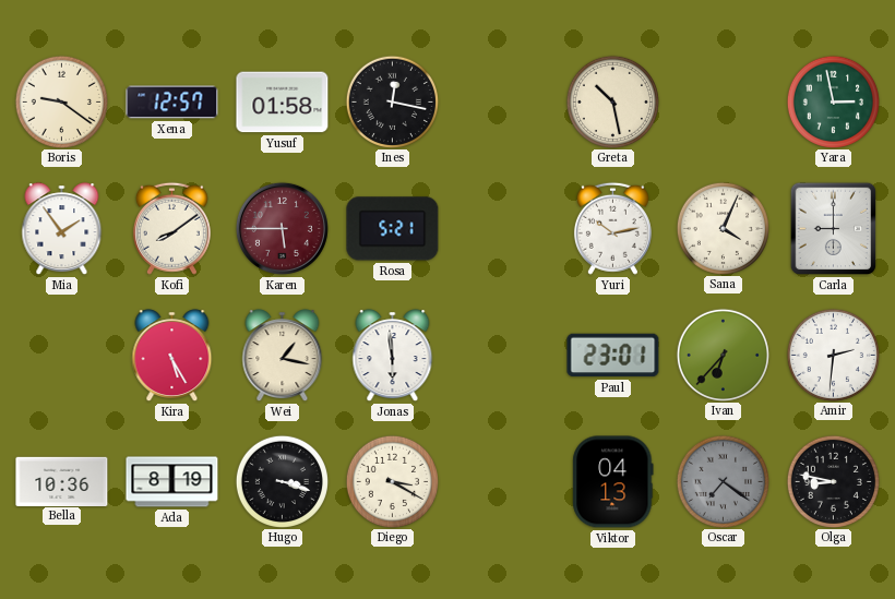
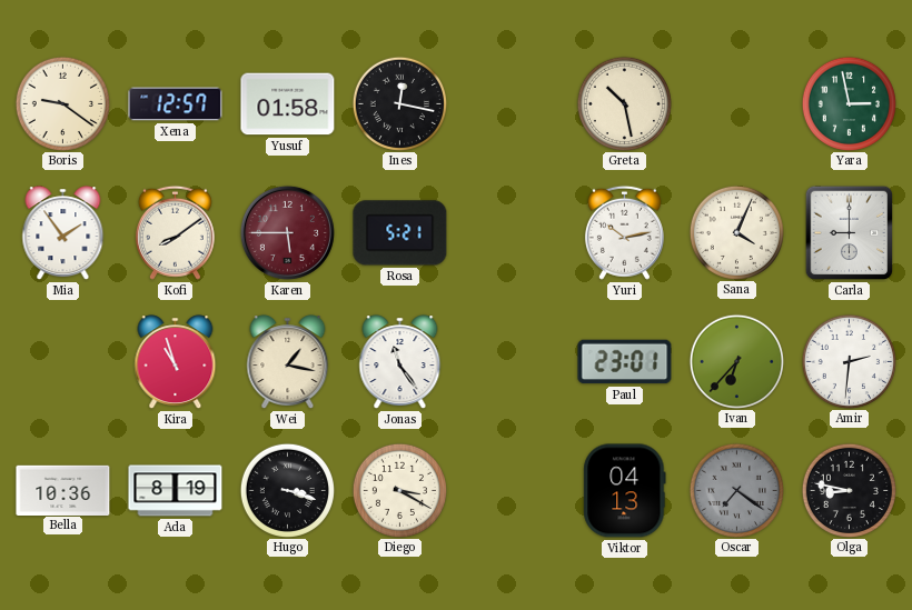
Kira: 5:25 -> 10:57 (176, 362)
Jonas: 5:59 -> 11:24 (400, 362)
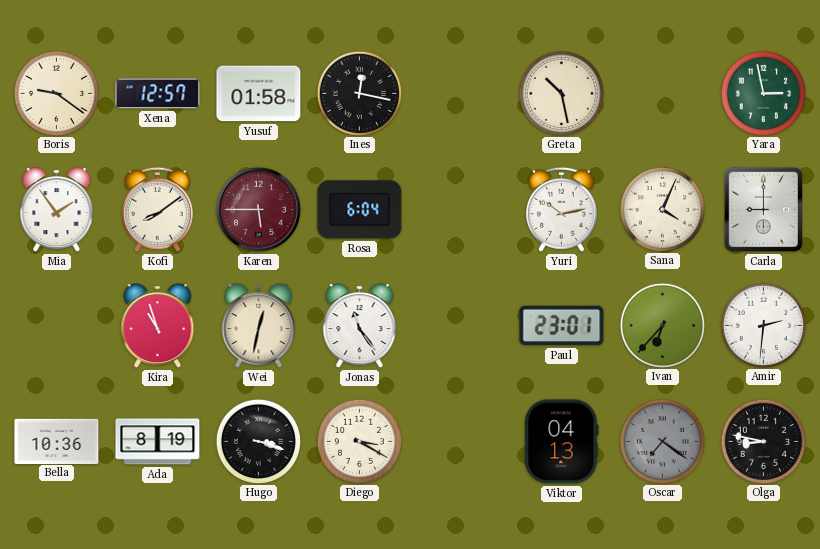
Rosa: 5:21 -> 6:04 (360, 210)
Wei: 1:17 -> 12:32 (259, 326)
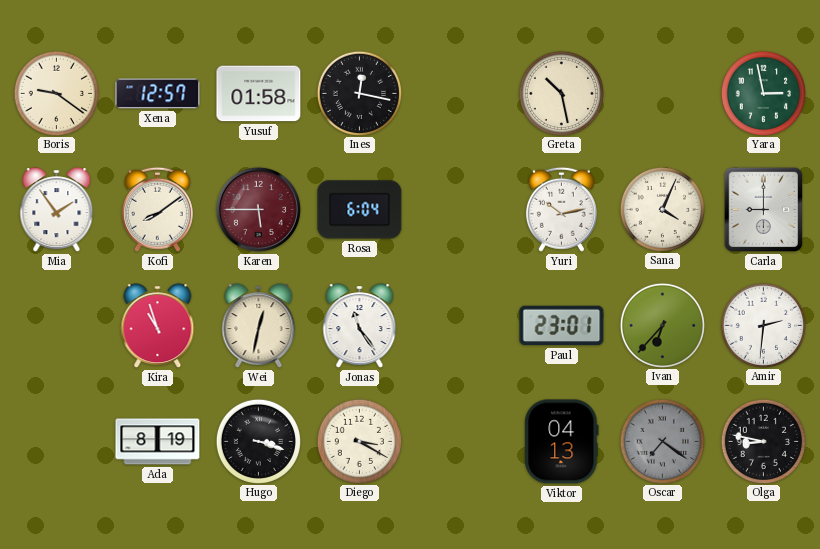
Bella: 10:36 -> none (57, 441)
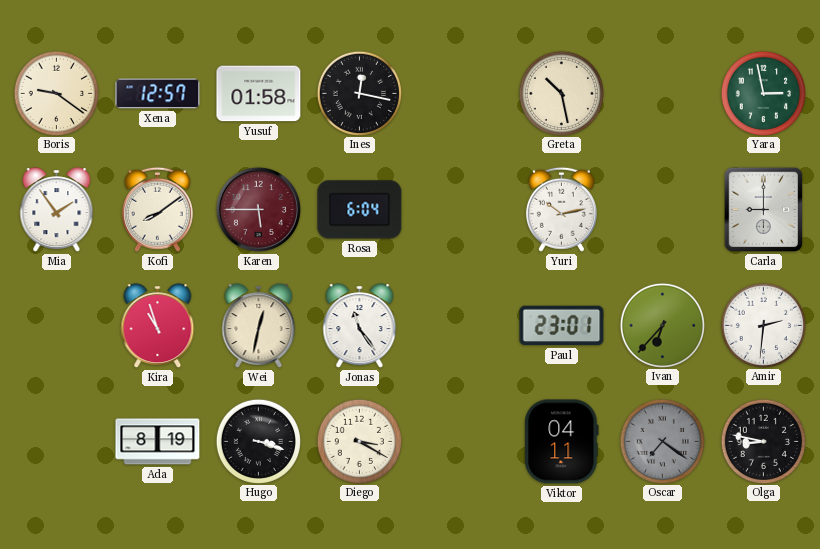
Sana: 4:04 -> none (662, 209)
Viktor: 04:13 -> 04:11 (562, 442)
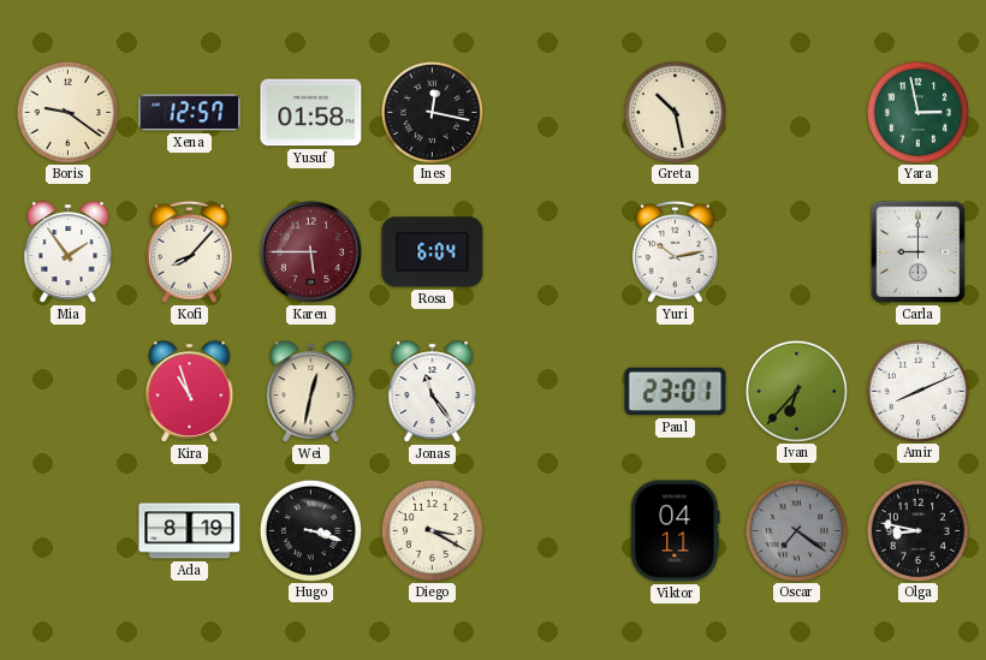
Kofi: 8:09 -> 8:07 (189, 251)
Amir: 2:31 -> 8:11 (917, 391)
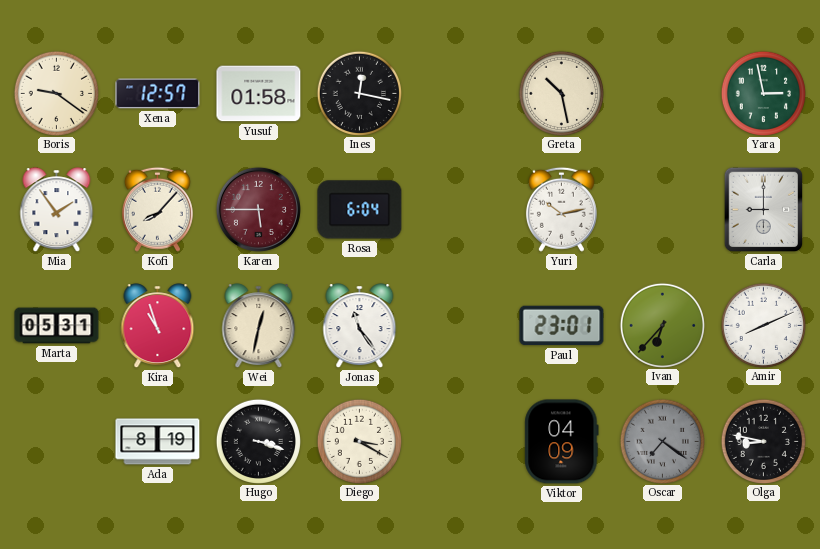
Marta: none -> 05:31 (57, 326)
Viktor: 04:11 -> 04:09 (562, 442)
